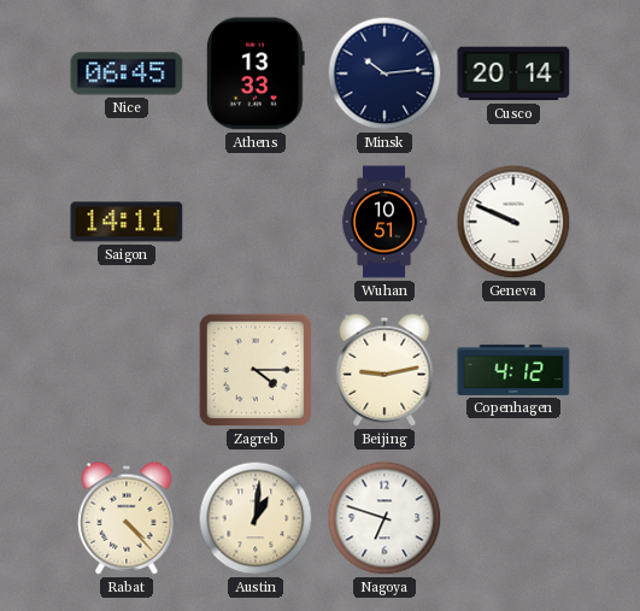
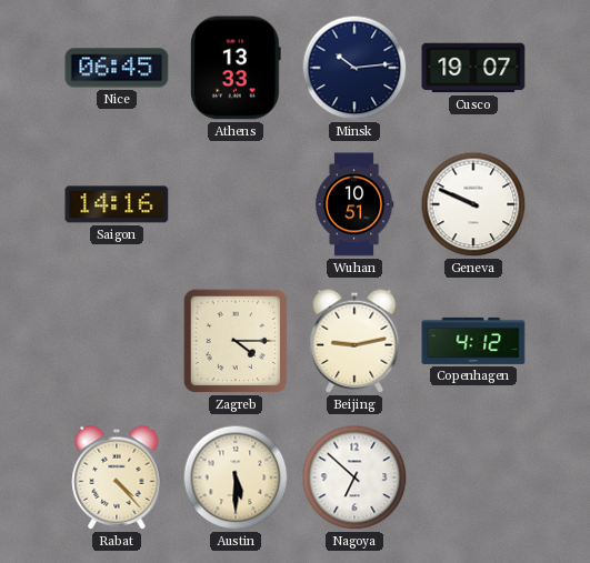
Cusco: 20:14 -> 19:07 (473, 68)
Saigon: 14:11 -> 14:16 (117, 204)
Austin: 1:01 -> 5:30 (236, 477)
Nagoya: 6:48 -> 6:52 (354, 477)
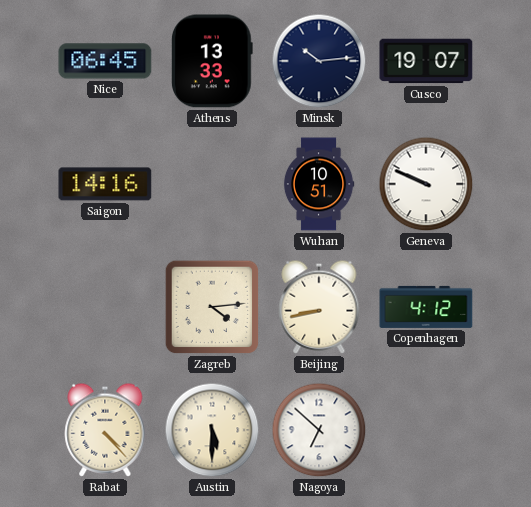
Zagreb: 4:15 -> 4:14 (212, 307)
Beijing: 9:13 -> 8:43 (319, 307)
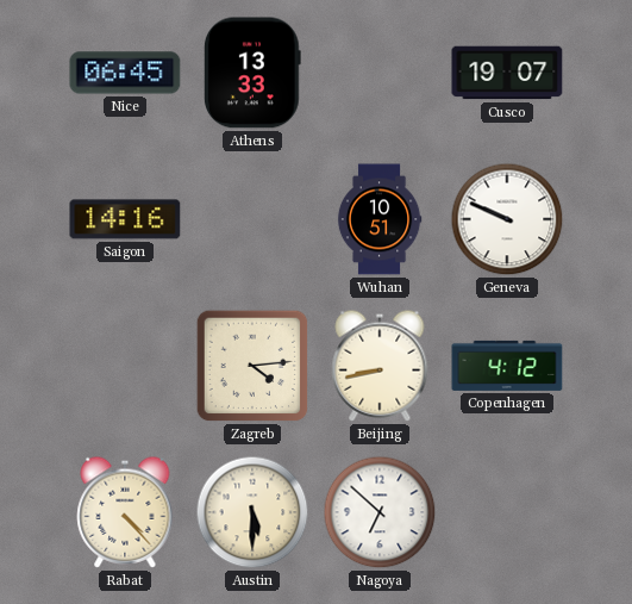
Minsk: 10:14 -> none (319, 61)
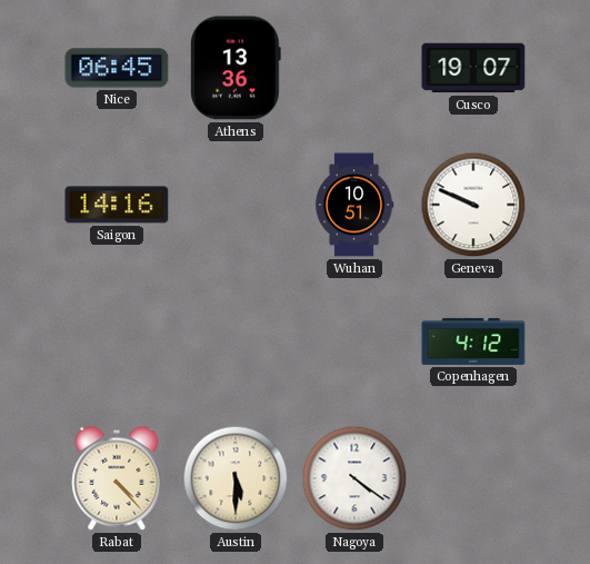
Athens: 13:33 -> 13:36 (237, 68)
Zagreb: 4:14 -> none (252, 366)
Beijing: 8:43 -> none (380, 366)
Nagoya: 6:52 -> 4:21 (354, 478)
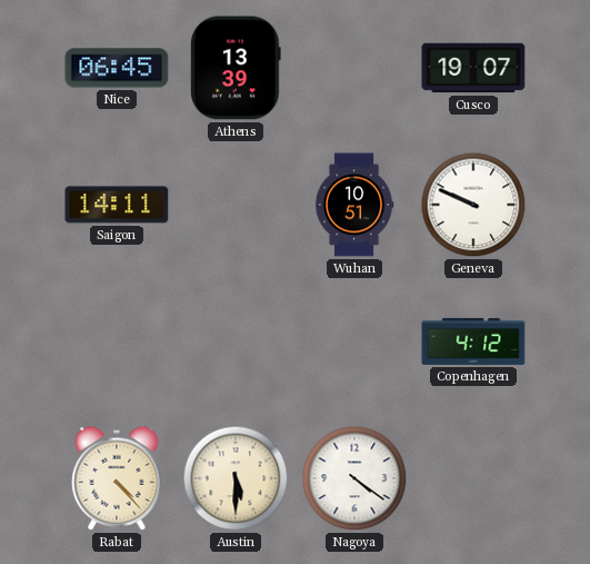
Athens: 13:36 -> 13:39 (237, 68)
Saigon: 14:16 -> 14:11 (117, 205)
